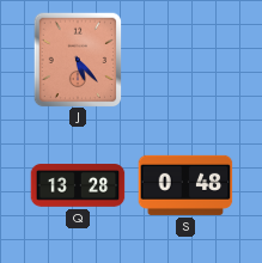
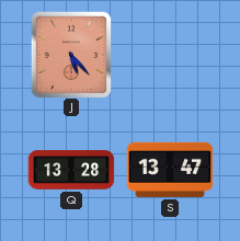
S: 0:48 -> 13:47 (170, 170)
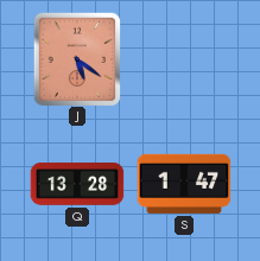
J: 5:23 -> 5:21 (77, 59)
S: 13:47 -> 1:47 (184, 184)
